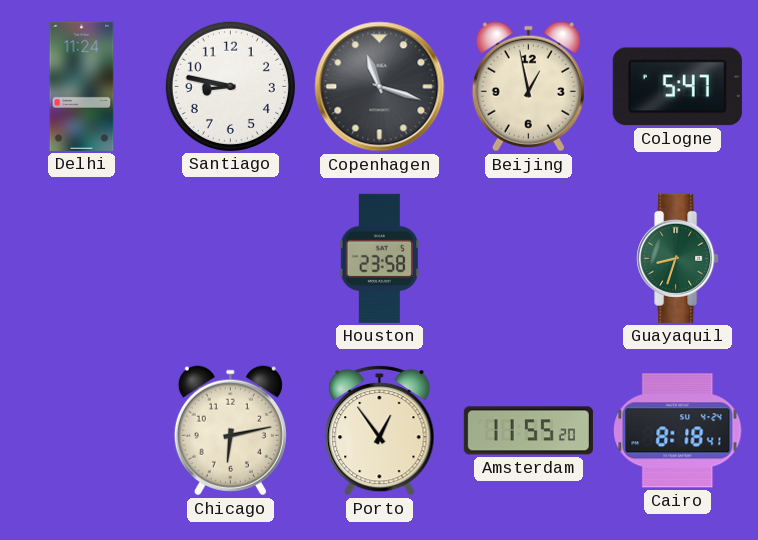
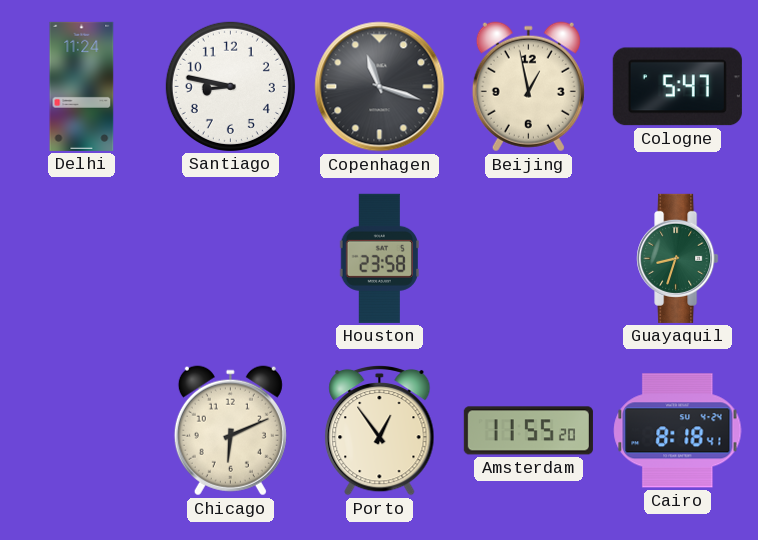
Chicago: 6:13 -> 6:11 (230, 431)
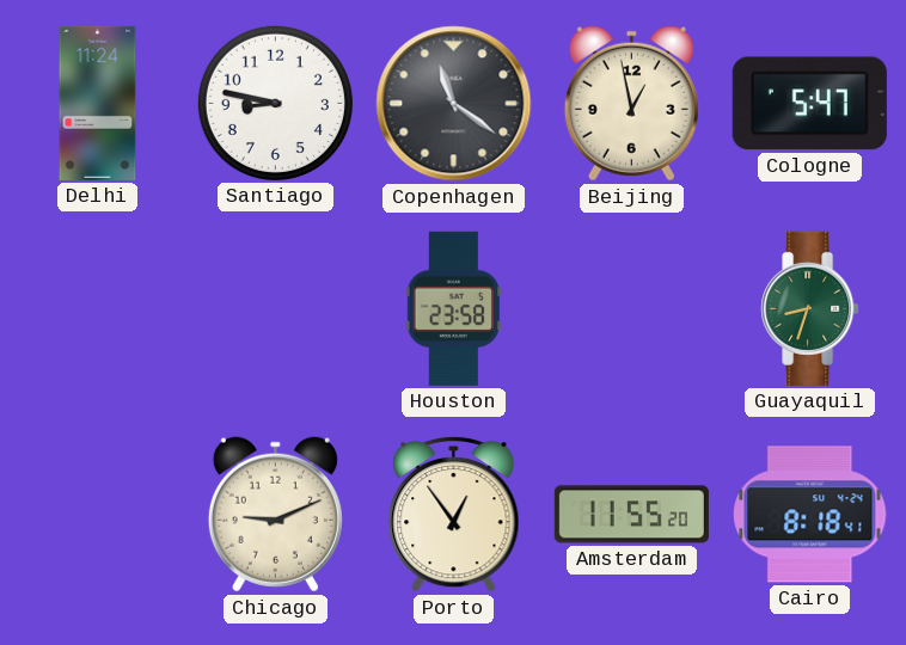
Copenhagen: 11:18 -> 11:21 (454, 104)
Chicago: 6:11 -> 9:11 (275, 515)
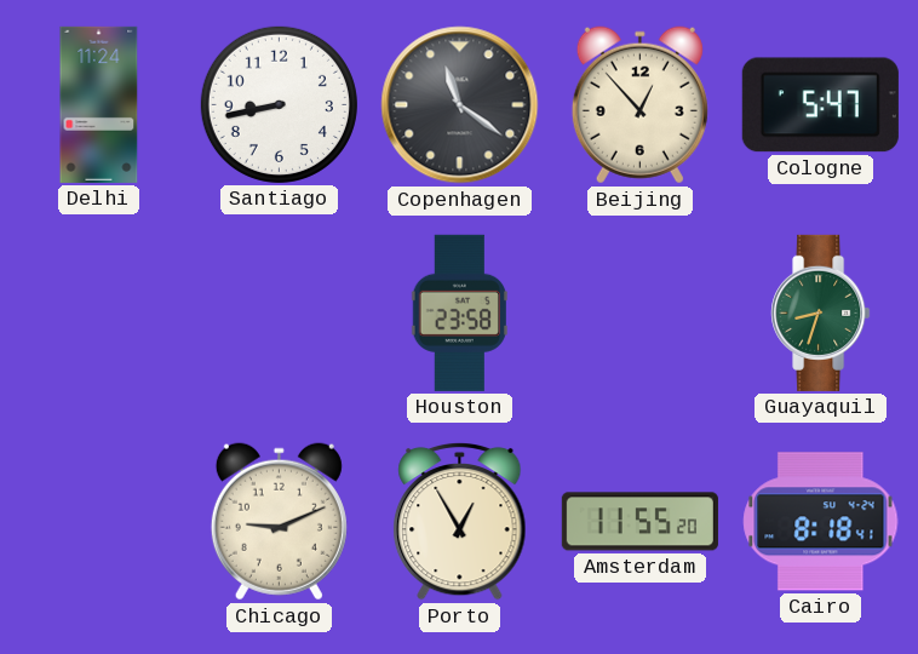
Santiago: 8:47 -> 8:43 (279, 104)
Beijing: 12:58 -> 12:53 (639, 105)
Porto: 12:54 -> 12:55 (460, 521)
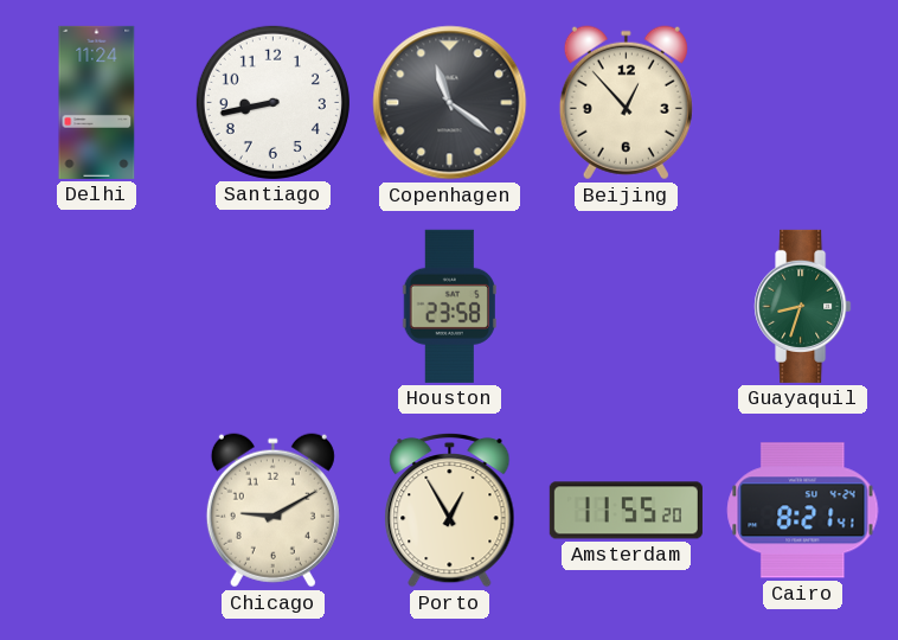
Cologne: 5:47 -> none (820, 105)
Chicago: 9:11 -> 9:10 (272, 511)
Cairo: 8:18 -> 8:21 (803, 511)
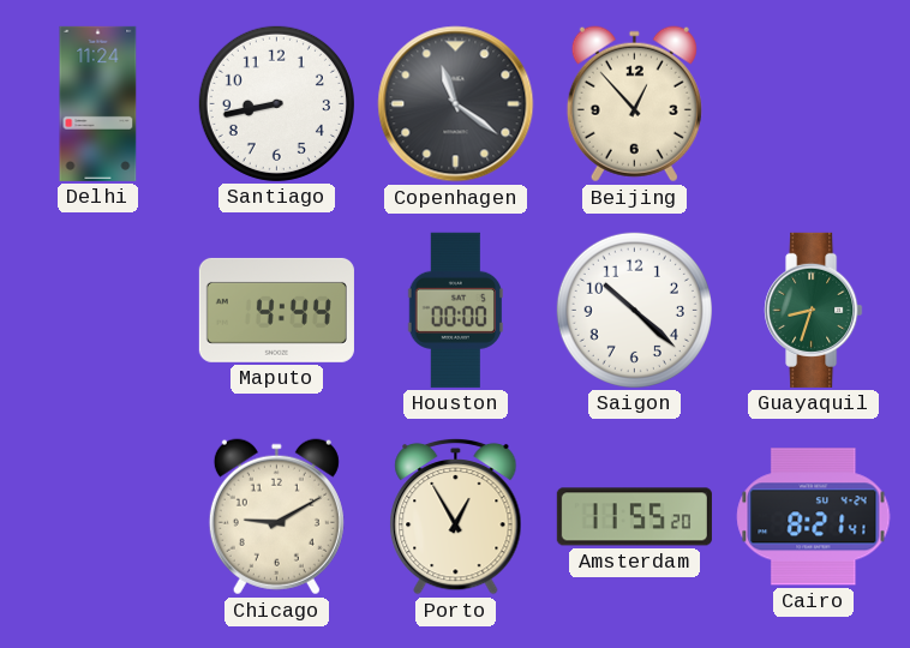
Maputo: none -> 4:44 (276, 310)
Houston: 23:58 -> 00:00 (455, 310)
Saigon: none -> 10:22 (634, 310)
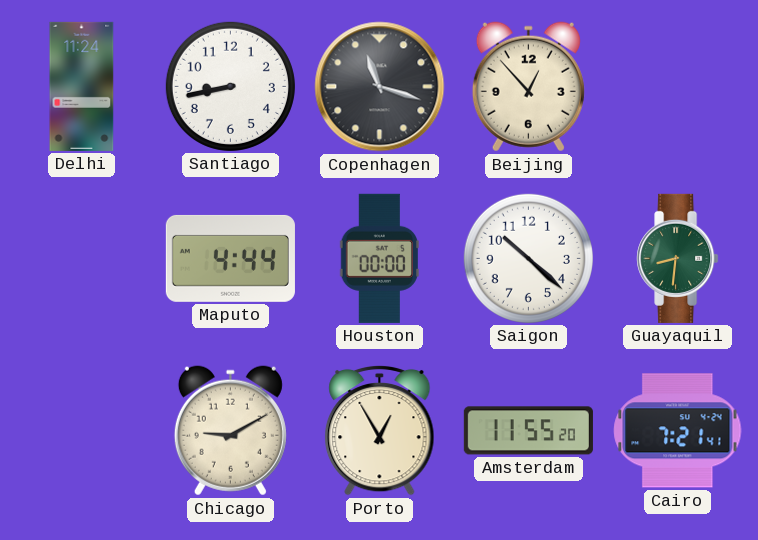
Copenhagen: 11:21 -> 11:18 (380, 87)
Guayaquil: 8:33 -> 8:31 (678, 258)
Cairo: 8:21 -> 7:21 (678, 431)
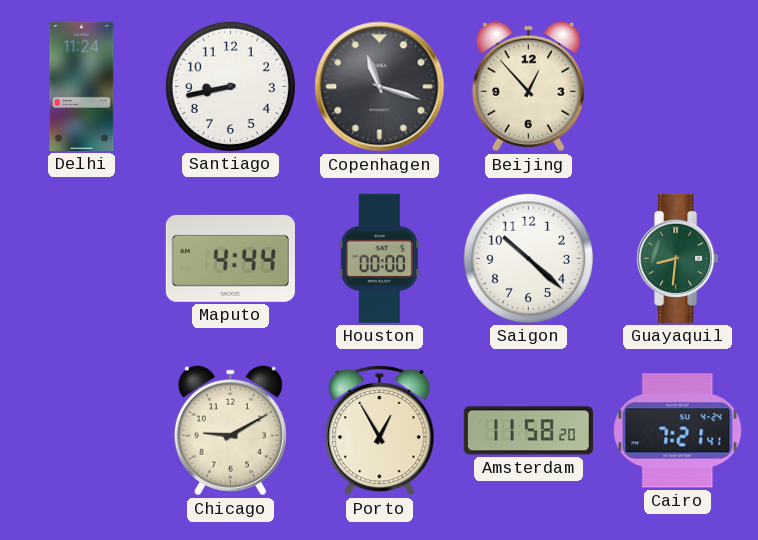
Amsterdam: 11:55 -> 11:58 (528, 431)
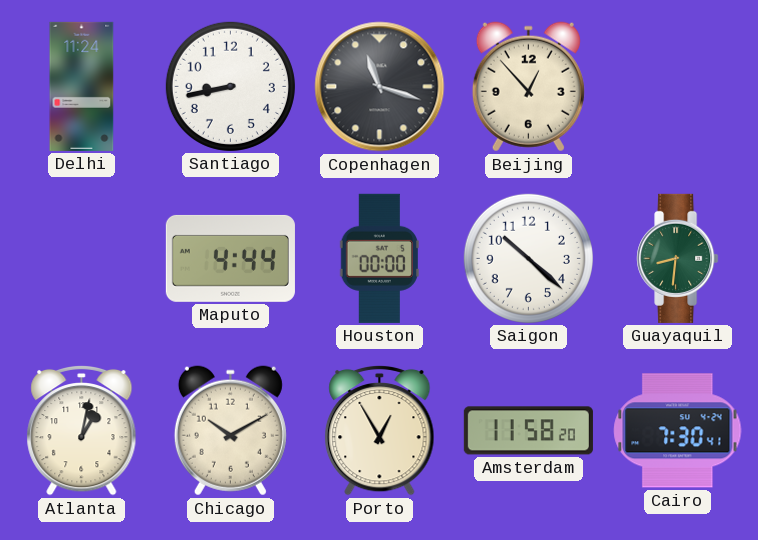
Atlanta: none -> 1:02 (82, 430)
Chicago: 9:10 -> 10:10 (230, 431)
Cairo: 7:21 -> 7:30 (678, 431)
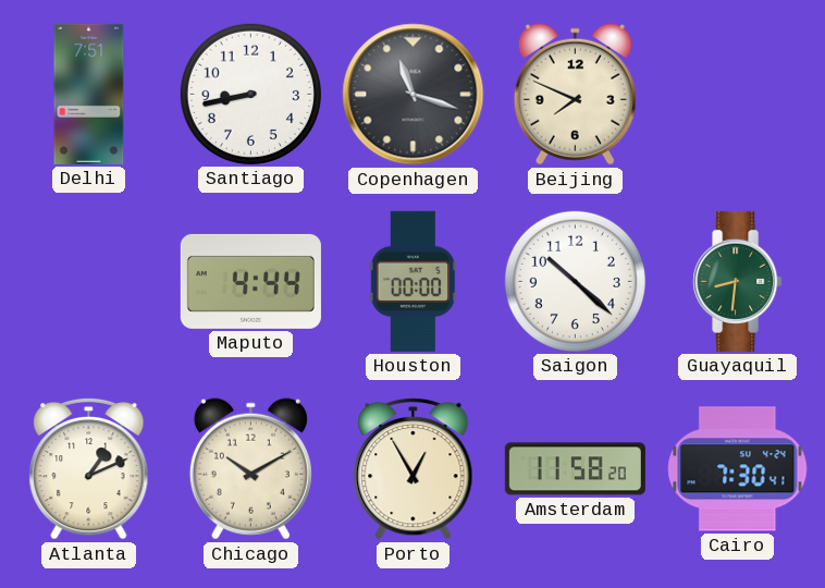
Delhi: 11:24 -> 7:51 (89, 94)
Beijing: 12:53 -> 7:49 (575, 95)
Atlanta: 1:02 -> 1:11 (89, 468)
